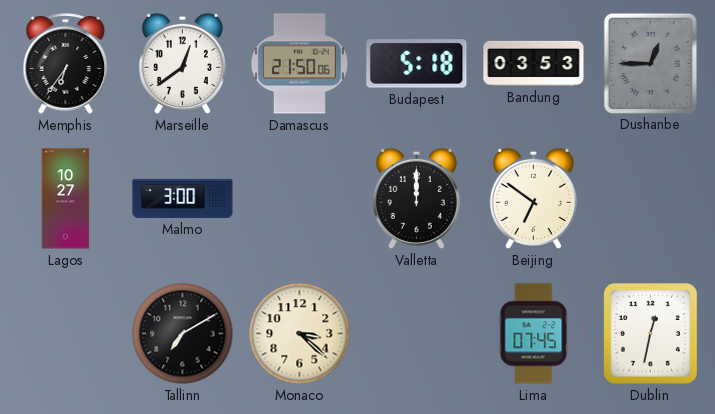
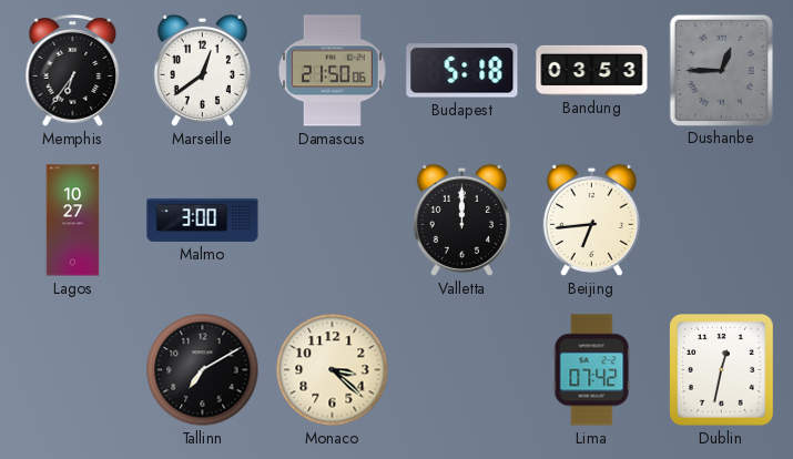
Beijing: 6:51 -> 6:44 (591, 220)
Lima: 07:45 -> 07:42 (592, 370)
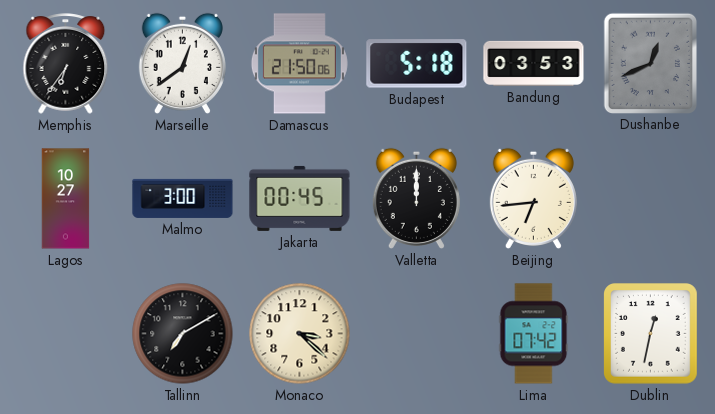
Dushanbe: 12:45 -> 12:41 (650, 63)
Jakarta: none -> 00:45 (300, 198)
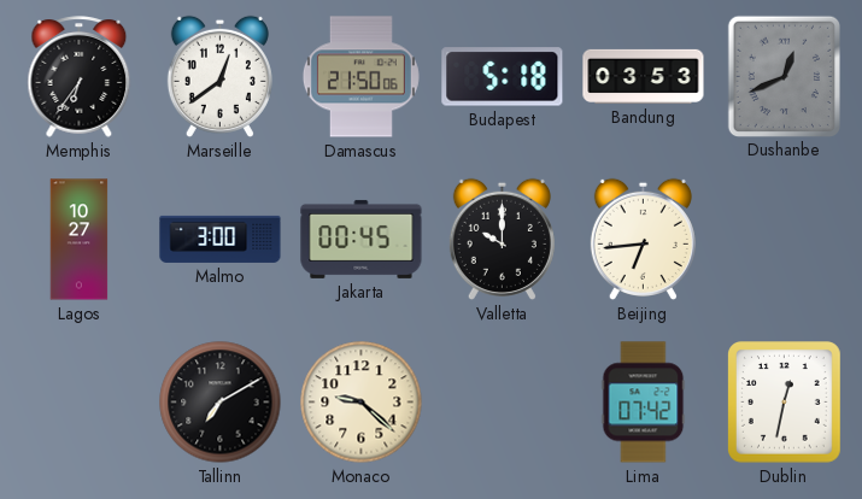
Valletta: 12:00 -> 10:00 (502, 239)
Monaco: 3:22 -> 9:22 (362, 403)
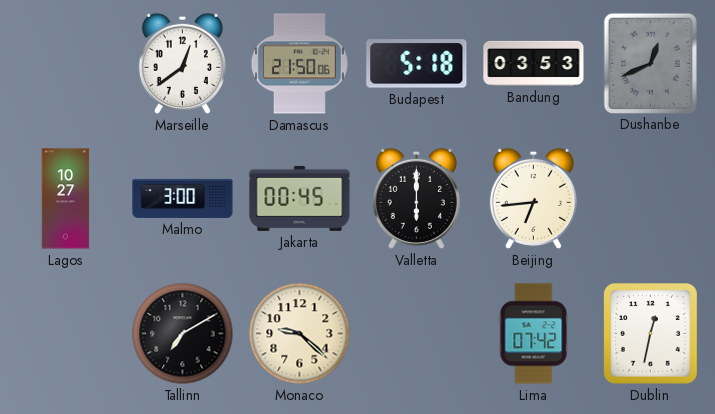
Memphis: 6:36 -> none (80, 77)
Valletta: 10:00 -> 6:00 (416, 198)
